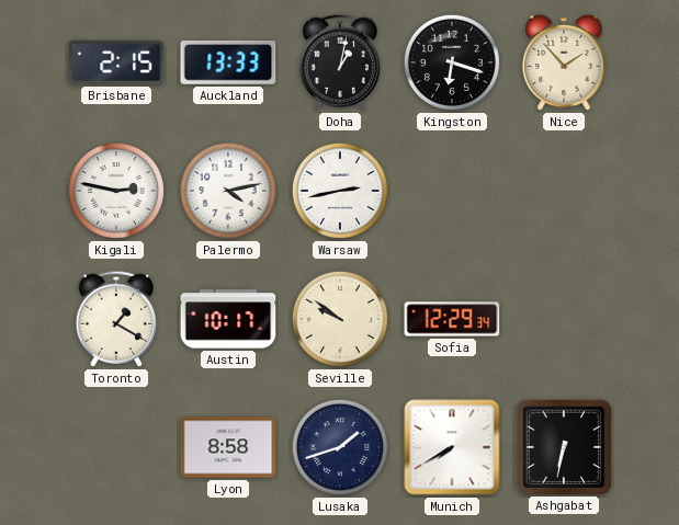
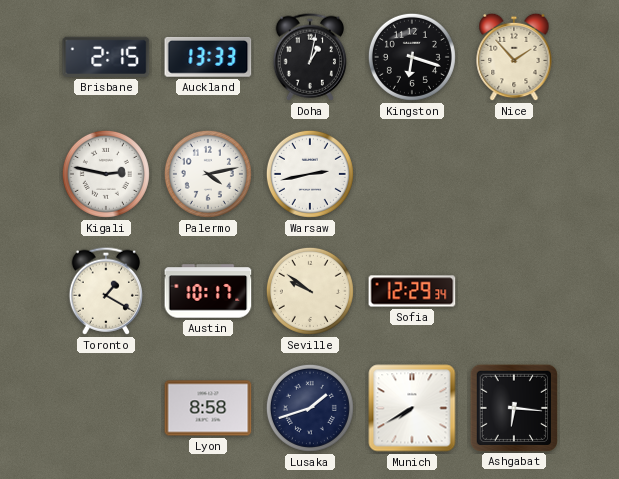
Ashgabat: 6:32 -> 6:16 (513, 407)
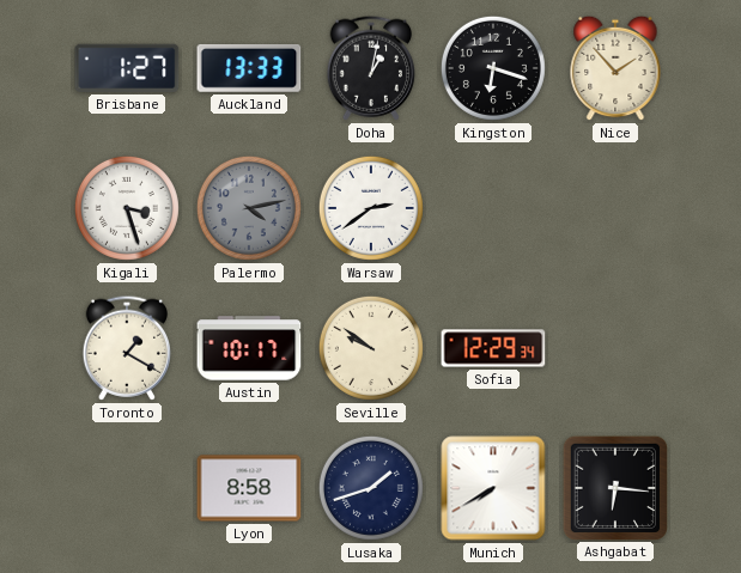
Brisbane: 2:15 -> 1:27 (127, 68)
Kigali: 2:47 -> 3:27 (127, 208)
Palermo dial: white -> grey (249, 208)
Warsaw: 2:43 -> 2:39 (371, 208)
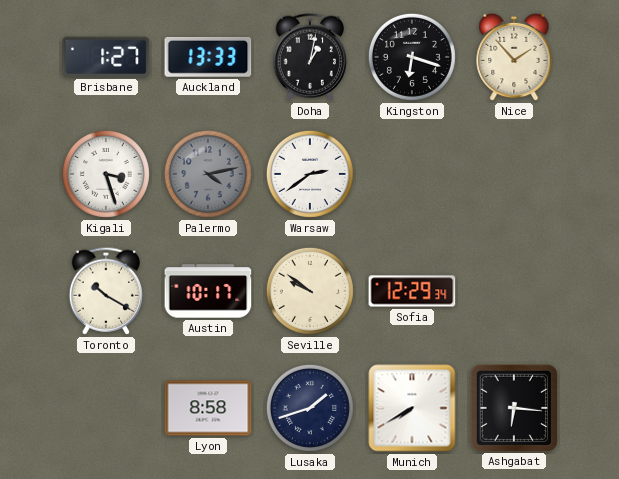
Toronto: 1:20 -> 10:20 (105, 291)
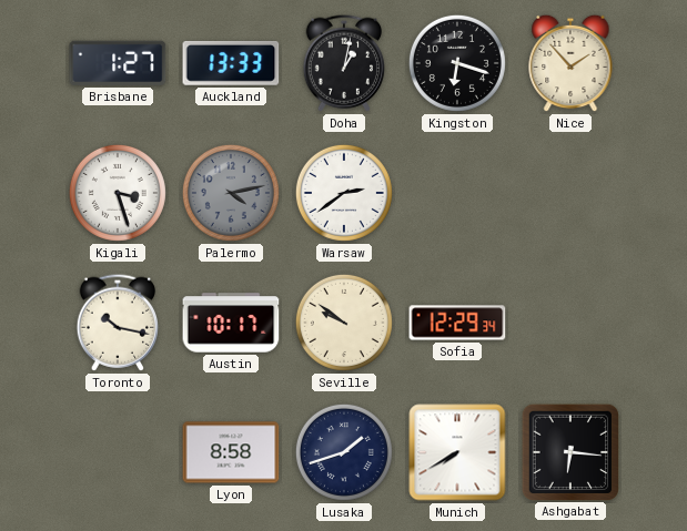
Toronto: 10:20 -> 10:17 (117, 323)
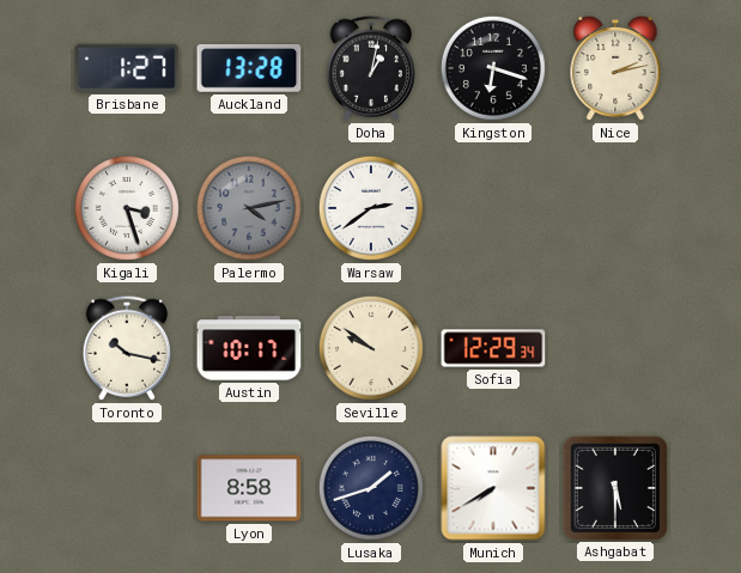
Auckland: 13:33 -> 13:28 (249, 68)
Nice: 1:53 -> 2:13 (615, 68)
Ashgabat: 6:16 -> 5:30 (614, 487)
